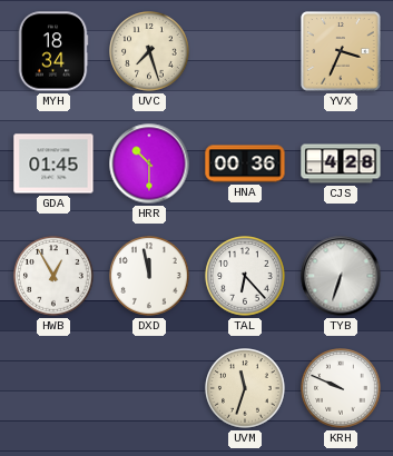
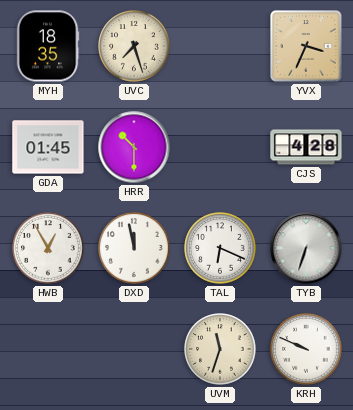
MYH: 18:34 -> 18:35 (48, 46)
HNA: 00:36 -> none (245, 163)
TAL: 6:23 -> 6:19 (220, 248)
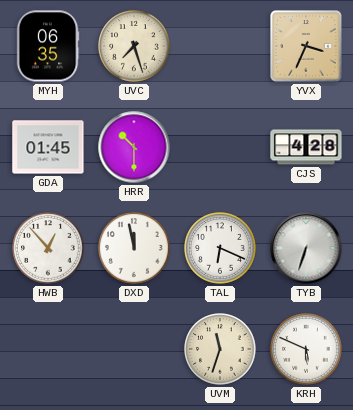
MYH: 18:35 -> 06:35 (48, 46)
HWB: 12:55 -> 12:53 (48, 248)
KRH: 9:49 -> 5:49 (306, 349)
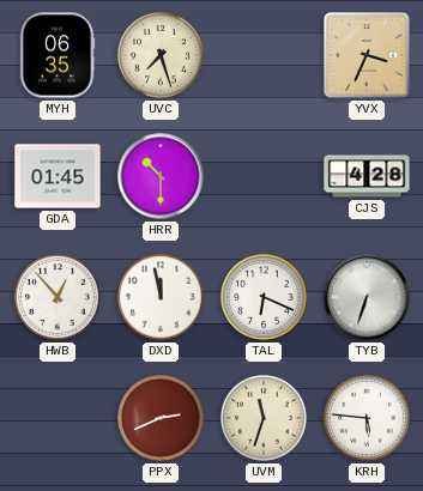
PPX: none -> 2:41 (161, 418)
KRH: 5:49 -> 5:46 (367, 418)
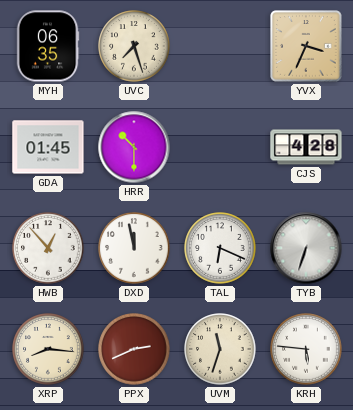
XRP: none -> 8:16 (48, 349)
